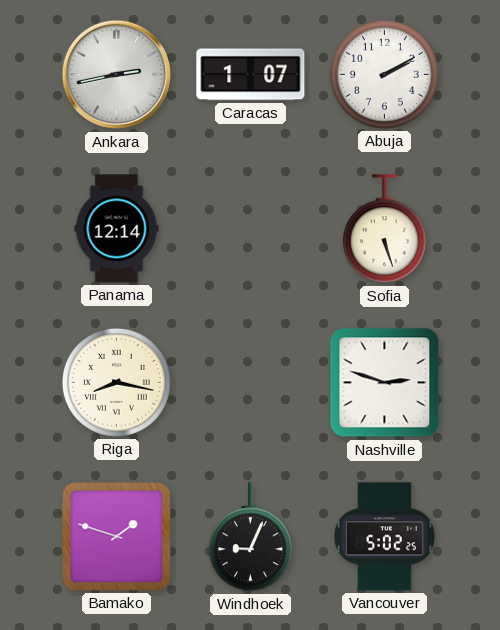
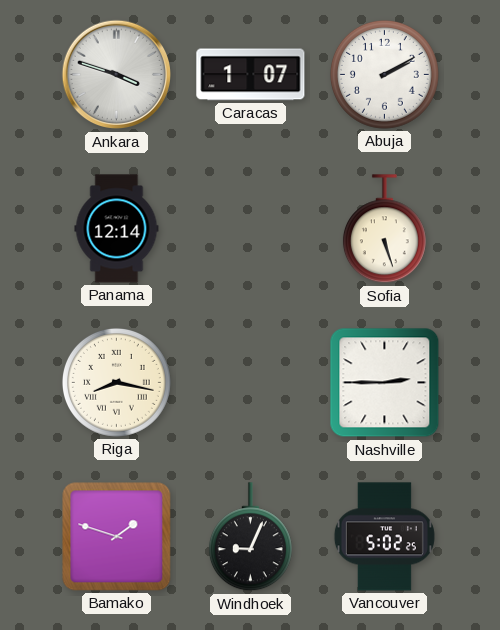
Ankara: 2:43 -> 3:48 (117, 75)
Nashville: 2:48 -> 2:45 (385, 383)
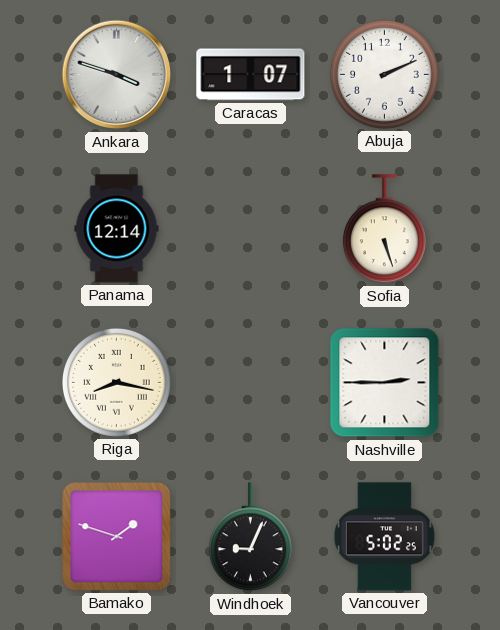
Abuja: 2:10 -> 2:11 (384, 74)
